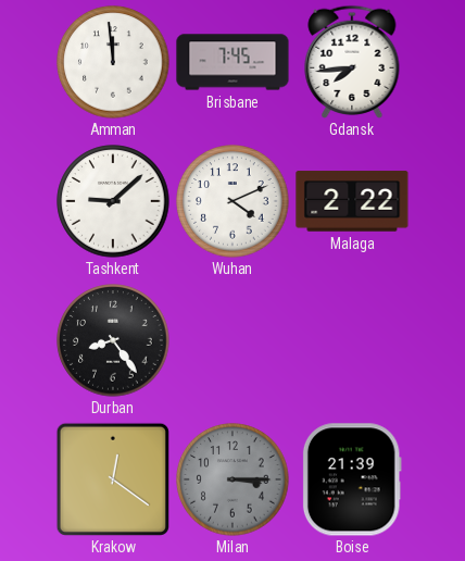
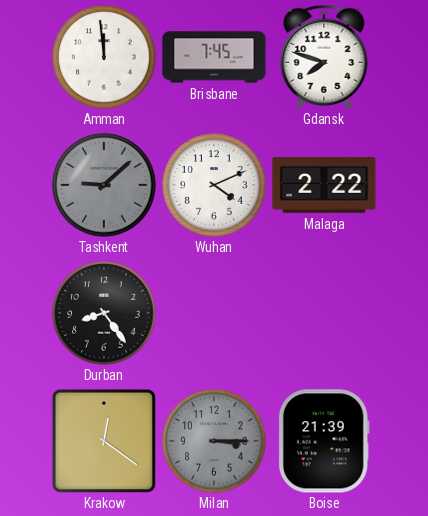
Gdansk: 7:44 -> 7:48 (324, 57)
Tashkent dial: white -> grey (104, 185)
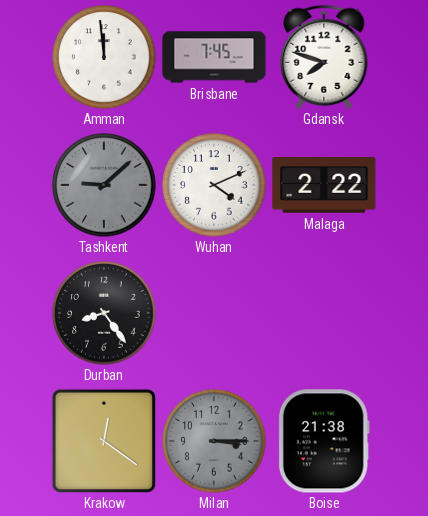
Boise: 21:39 -> 21:38 (324, 441)
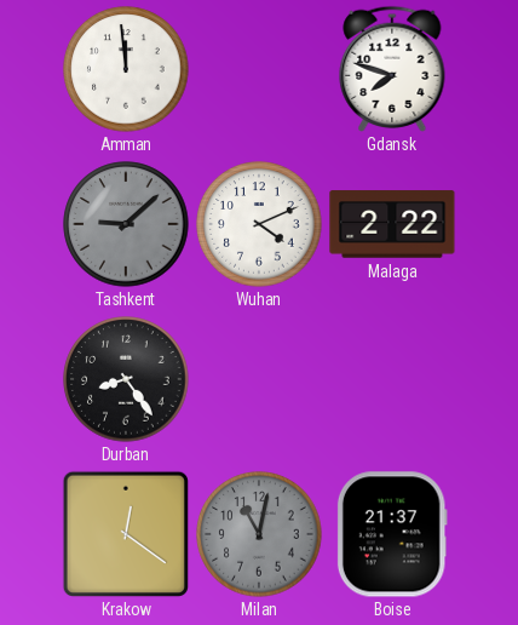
Brisbane: 7:45 -> none (214, 57)
Milan: 3:15 -> 11:02 (259, 534)
Boise: 21:38 -> 21:37 (392, 534)
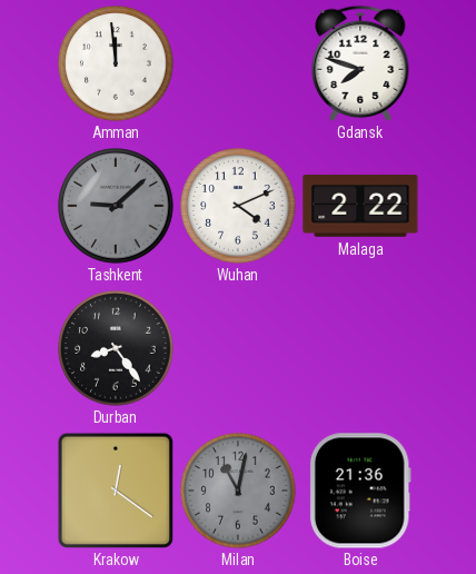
Boise: 21:37 -> 21:36 (360, 491)
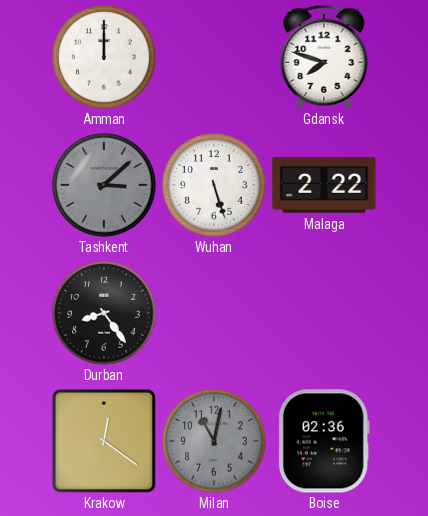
Amman: 11:59 -> 12:00 (104, 57)
Tashkent: 9:08 -> 3:08 (104, 185)
Wuhan: 4:11 -> 5:27 (214, 185)
Boise: 21:36 -> 02:36 (324, 441)
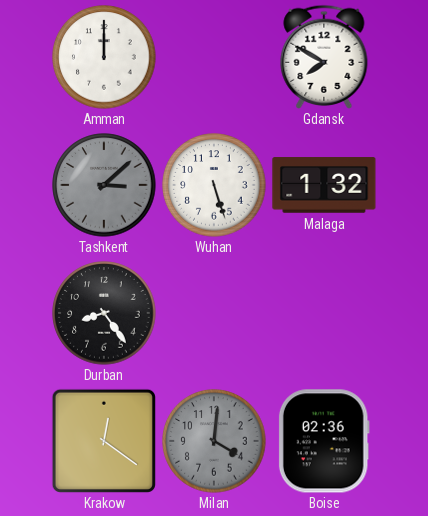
Gdansk: 7:48 -> 7:50 (324, 57)
Malaga: 2:22 -> 1:32 (324, 185)
Milan: 11:02 -> 4:01 (214, 441)
